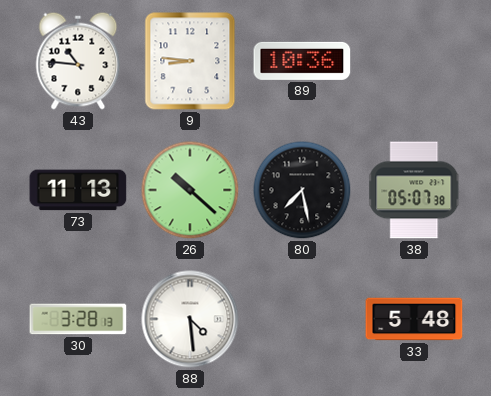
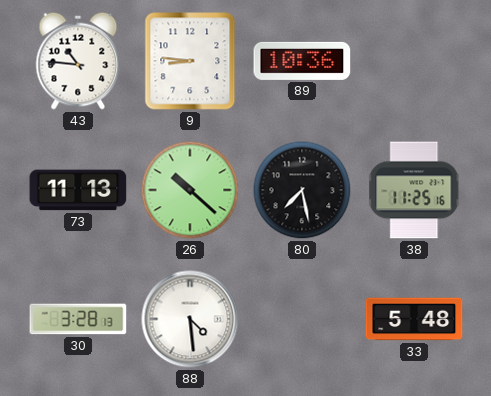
38: 05:07 -> 11:25 (415, 190)
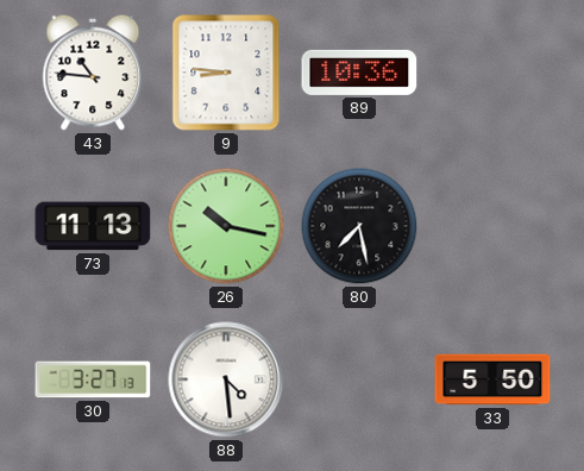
26: 10:22 -> 10:17 (226, 226)
38: 11:25 -> none (415, 190)
30: 3:28 -> 3:27 (93, 379)
33: 5:48 -> 5:50 (492, 379)
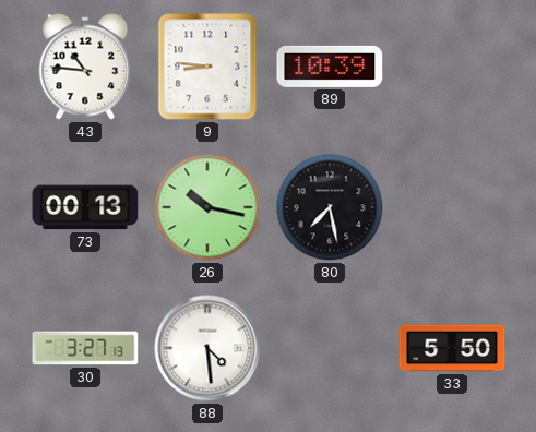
89: 10:36 -> 10:39 (330, 67)
73: 11:13 -> 00:13 (85, 207)
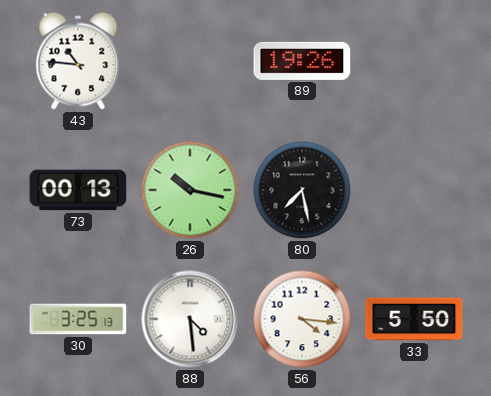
9: 8:46 -> none (207, 67)
89: 10:39 -> 19:26 (302, 61)
30: 3:27 -> 3:25 (78, 319)
56: none -> 4:16 (302, 319)
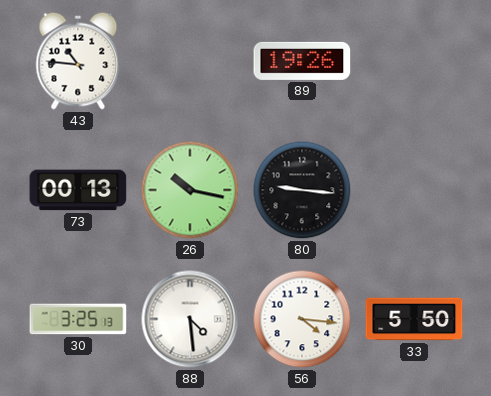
80: 7:28 -> 9:16 (302, 190)
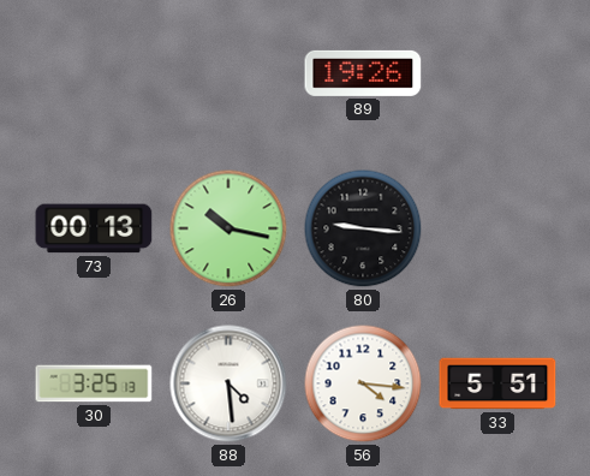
43: 10:46 -> none (78, 61)
33: 5:50 -> 5:51 (497, 383)
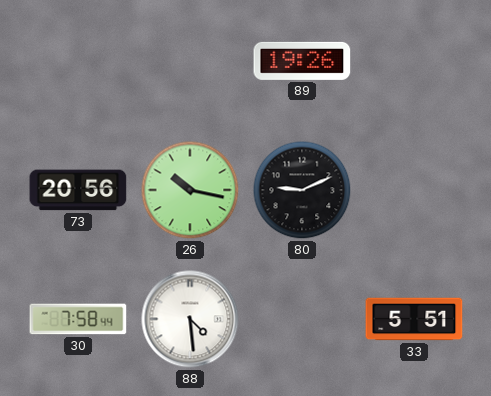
73: 00:13 -> 20:56 (78, 190)
80: 9:16 -> 9:11 (302, 190)
30: 3:25 -> 7:58 (78, 319)
56: 4:16 -> none (363, 383)
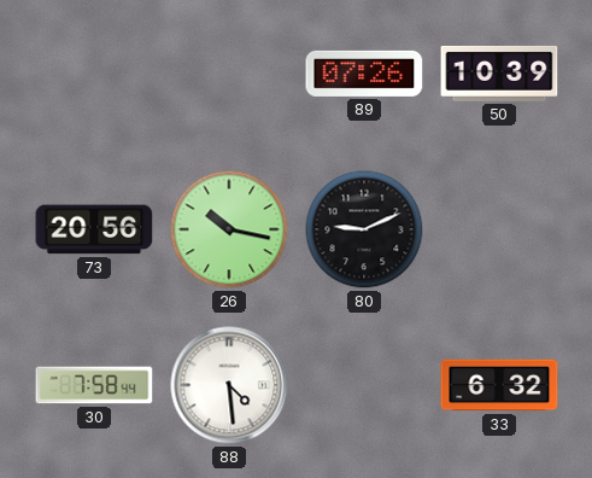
89: 19:26 -> 07:26 (364, 74)
50: none -> 10:39 (499, 74)
33: 5:51 -> 6:32 (499, 385)
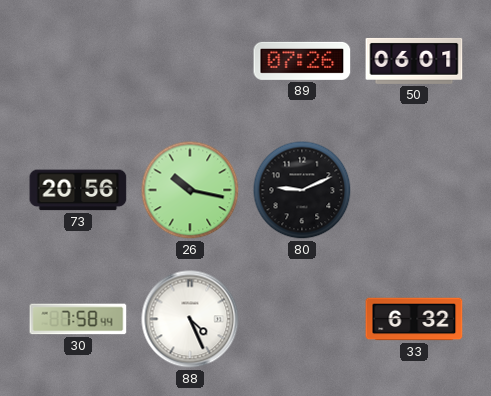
50: 10:39 -> 06:01 (414, 61)
88: 4:29 -> 4:26 (190, 319)
